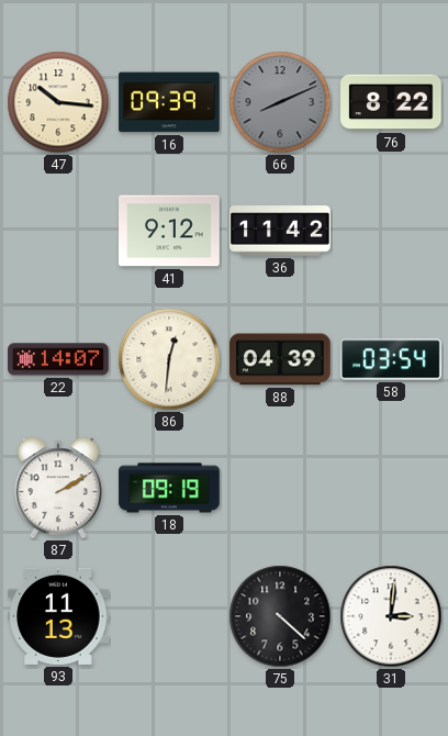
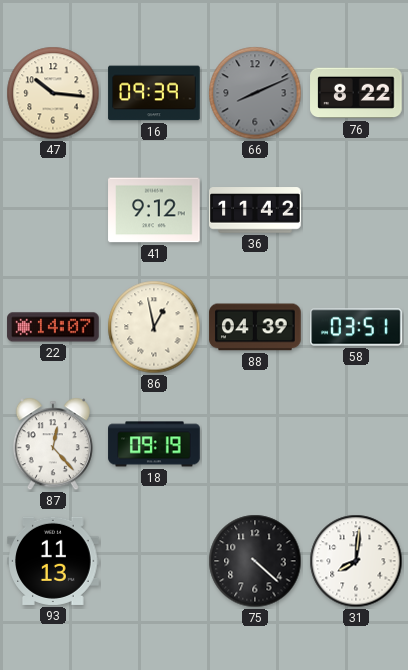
86: 12:31 -> 12:58 (154, 327)
58: 03:54 -> 03:51 (356, 327)
87: 2:10 -> 12:23 (53, 444)
31: 3:01 -> 8:01 (356, 561)
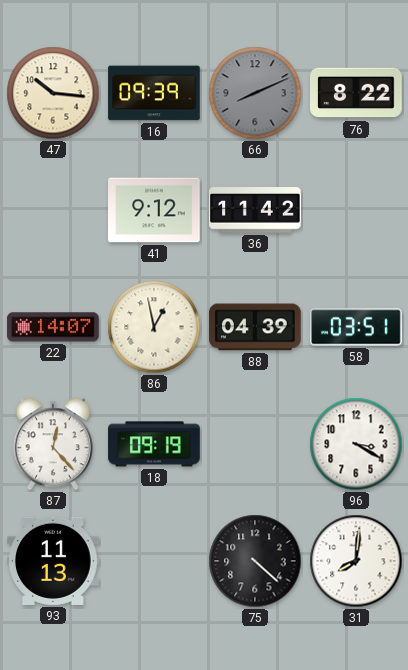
96: none -> 3:20 (356, 444)
